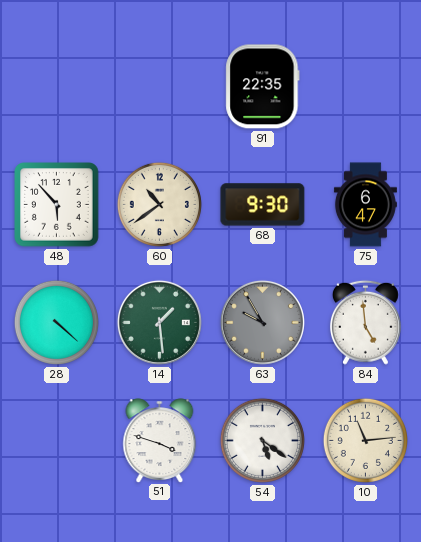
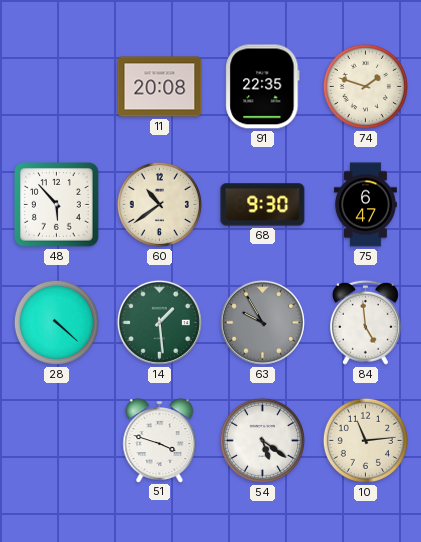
11: none -> 20:08 (160, 87)
74: none -> 1:48 (365, 86)
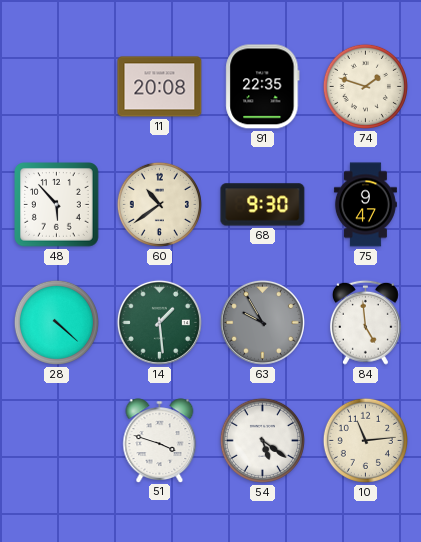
75: 6:47 -> 9:47 (365, 205)
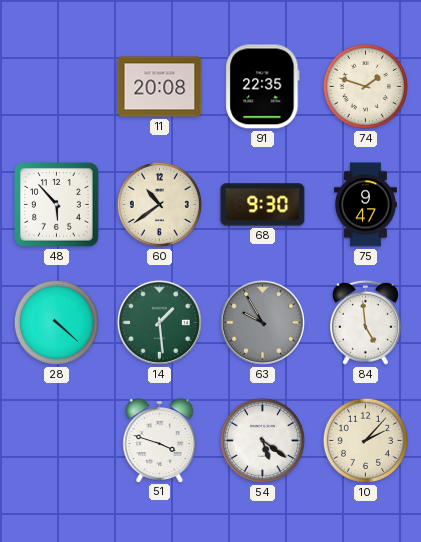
10: 11:14 -> 2:07 (365, 440)
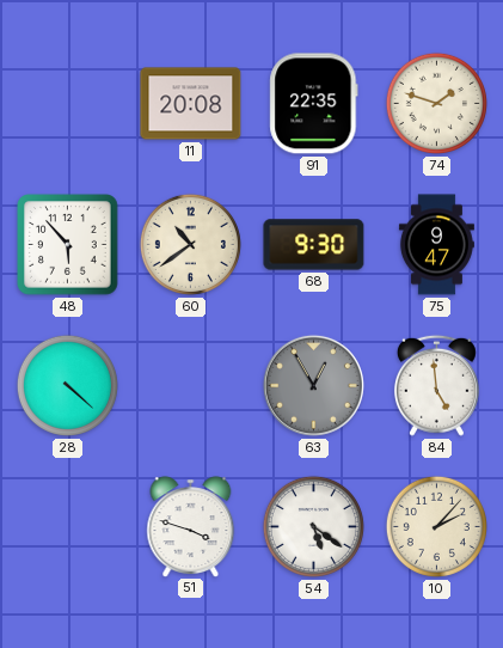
14: 1:29 -> none (159, 322)
63: 9:55 -> 12:55 (313, 385)
